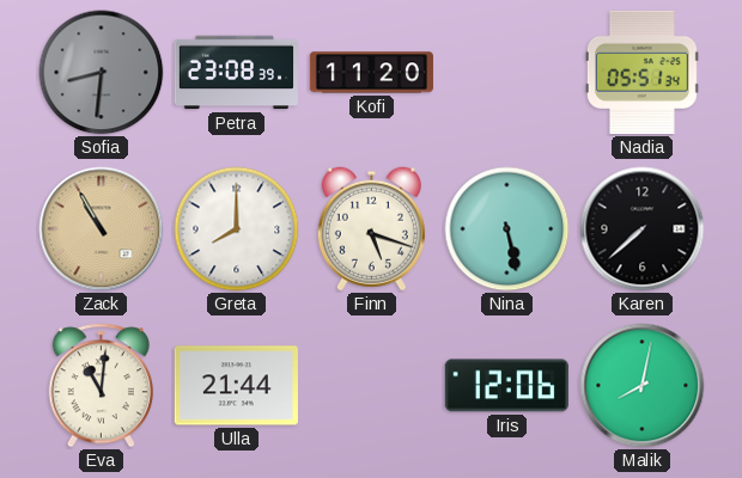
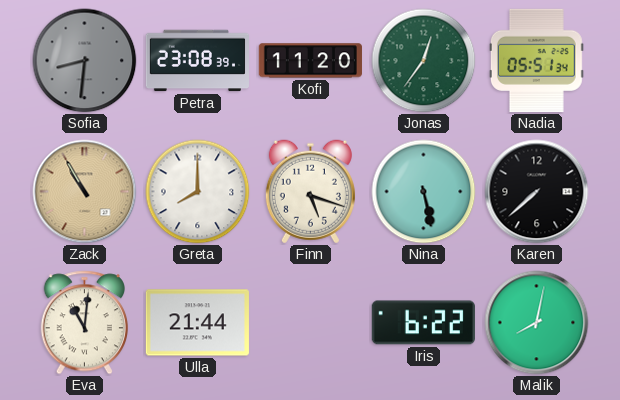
Jonas: none -> 12:36 (424, 61)
Iris: 12:06 -> 6:22 (423, 323)
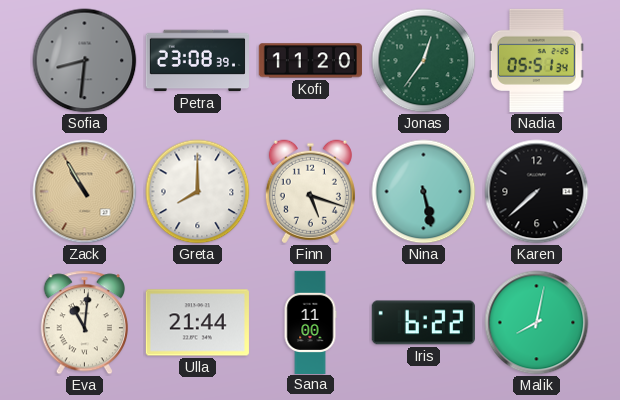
Sana: none -> 11:00 (310, 322)
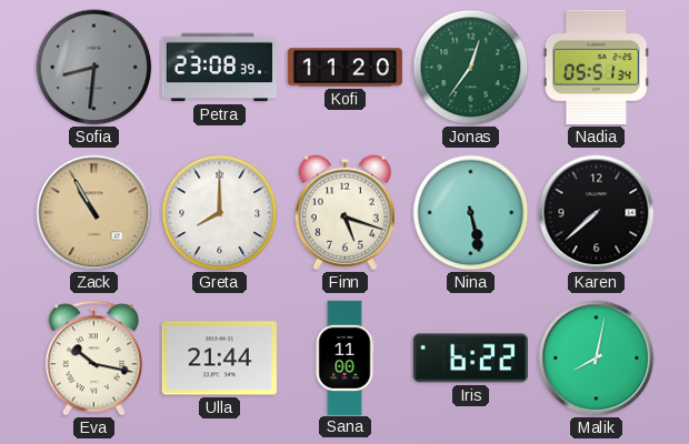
Eva: 11:01 -> 10:17 (93, 359)
